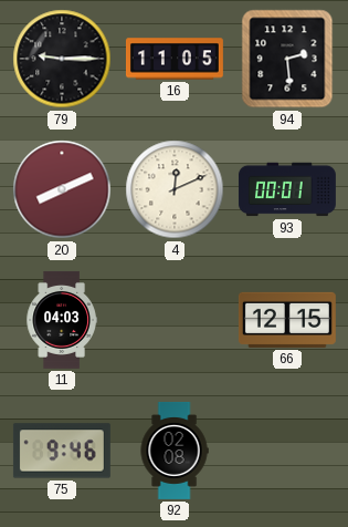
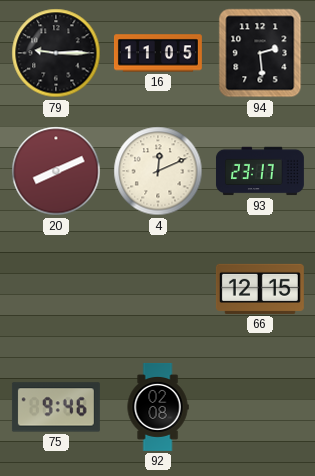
93: 00:01 -> 23:17 (260, 171)
11: 04:03 -> none (62, 320)
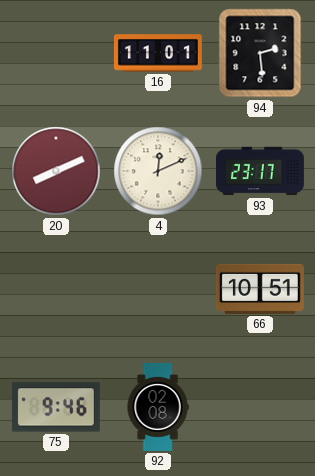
79: 9:15 -> none (56, 53)
16: 11:05 -> 11:01 (158, 53)
66: 12:15 -> 10:51 (260, 289)
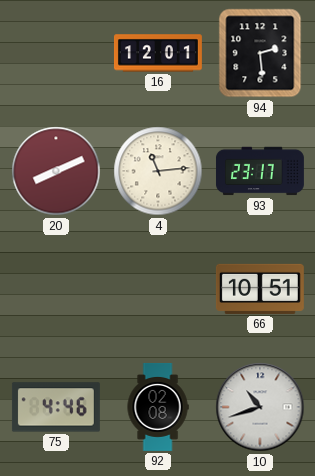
16: 11:01 -> 12:01 (158, 53)
4: 12:11 -> 11:14 (158, 171)
75: 9:46 -> 4:46 (56, 407)
10: none -> 10:42 (260, 407)
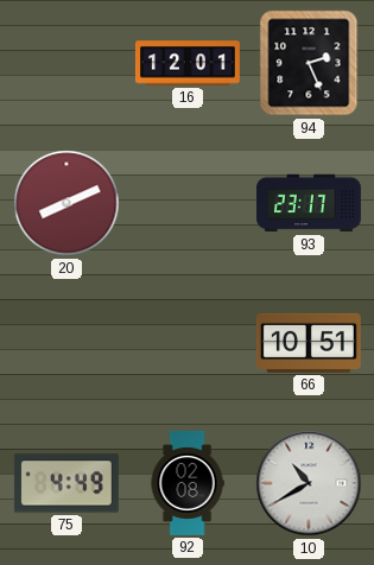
94: 2:29 -> 2:26 (309, 63)
4: 11:14 -> none (158, 171)
75: 4:46 -> 4:49 (66, 483)
10: 10:42 -> 10:40 (309, 483)
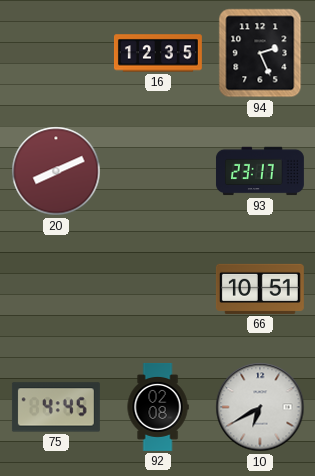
16: 12:01 -> 12:35 (158, 53)
75: 4:49 -> 4:45 (56, 407)
10: 10:40 -> 6:40 (260, 407)
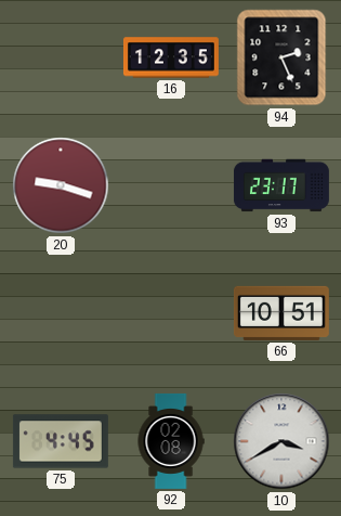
20: 8:11 -> 9:18 (61, 185)
10: 6:40 -> 3:40 (281, 441)
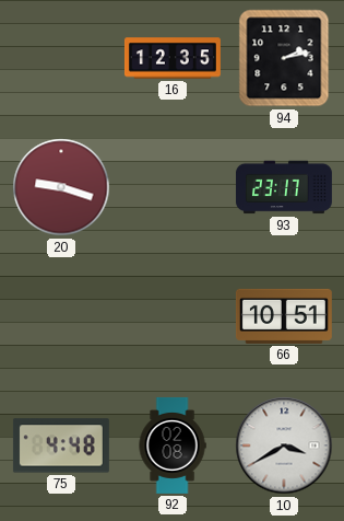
94: 2:26 -> 2:13 (284, 58)
75: 4:45 -> 4:48 (61, 445)
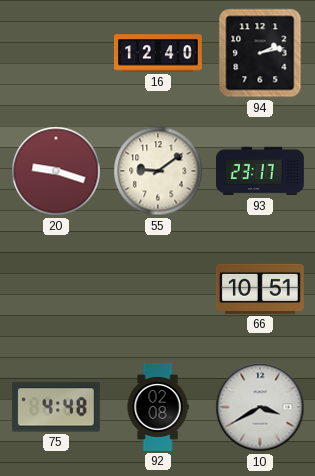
16: 12:35 -> 12:40 (158, 53)
55: none -> 9:09 (158, 171)
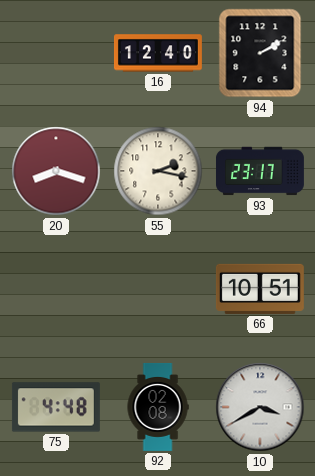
94: 2:13 -> 2:10 (260, 53)
20: 9:18 -> 8:18 (56, 171)
55: 9:09 -> 2:17 (158, 171)
